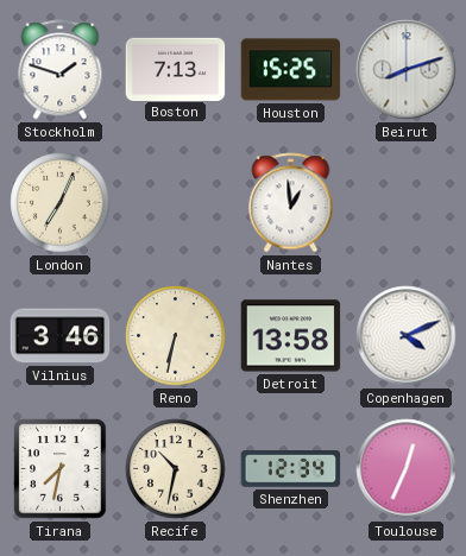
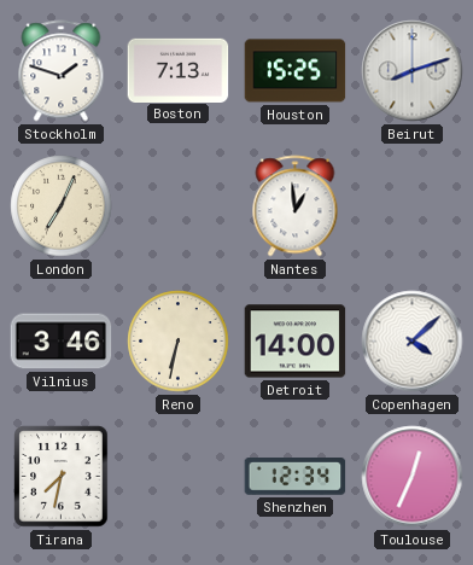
Detroit: 13:58 -> 14:00 (296, 342)
Copenhagen: 4:11 -> 4:08 (413, 342)
Recife: 10:32 -> none (176, 469)
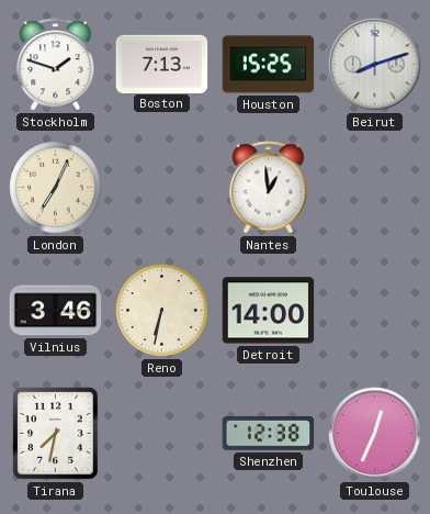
Copenhagen: 4:08 -> none (413, 342)
Shenzhen: 12:34 -> 12:38 (269, 434)
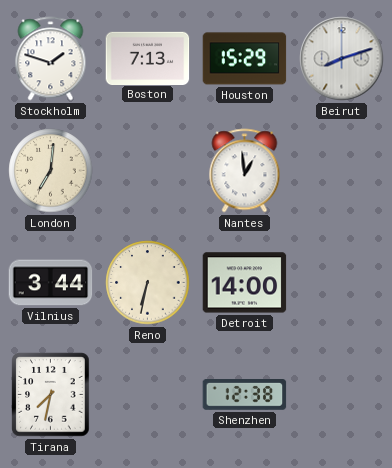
Houston: 15:25 -> 15:29 (245, 59)
London: 7:04 -> 7:01 (51, 171)
Vilnius: 3:46 -> 3:44 (51, 283)
Toulouse: 12:34 -> none (375, 434)
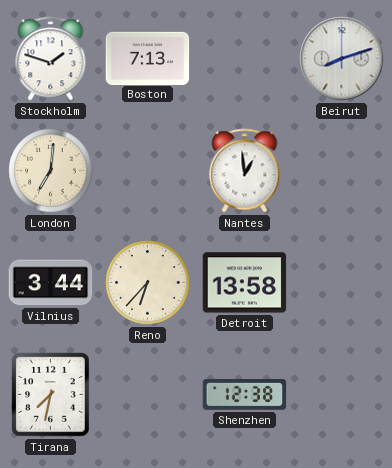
Houston: 15:29 -> none (245, 59)
Reno: 6:32 -> 6:37 (148, 283)
Detroit: 14:00 -> 13:58 (245, 283)
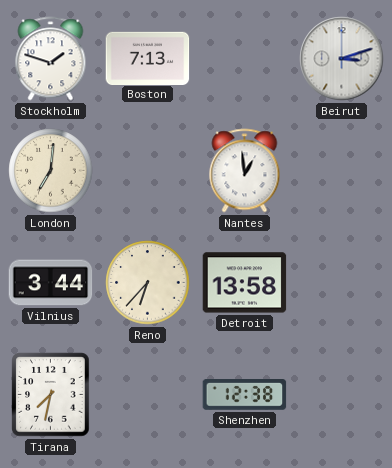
Beirut: 8:12 -> 3:12 (342, 59)
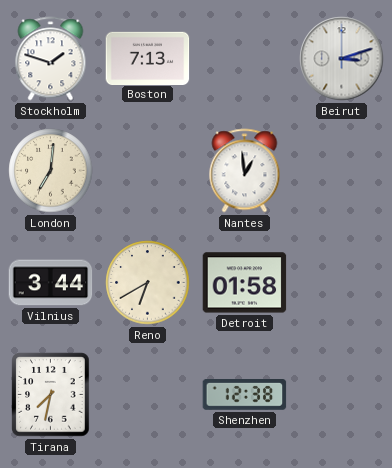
Reno: 6:37 -> 6:40 (148, 283)
Detroit: 13:58 -> 01:58 (245, 283)
